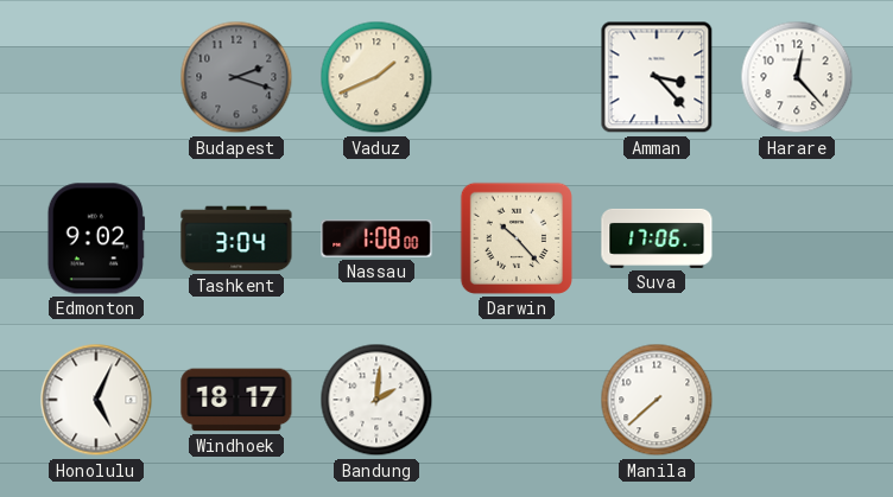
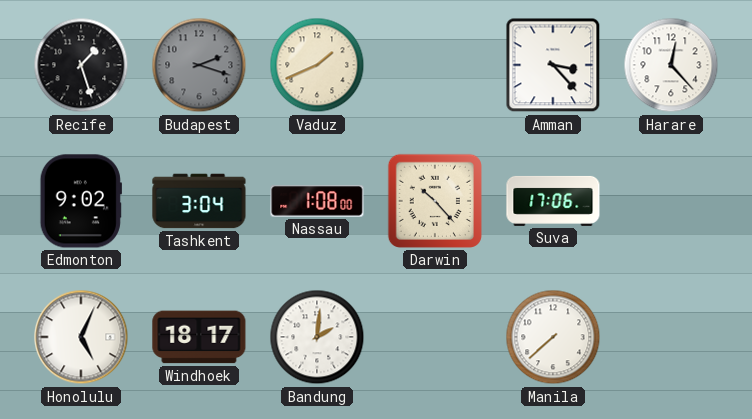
Recife: none -> 1:27 (81, 65)
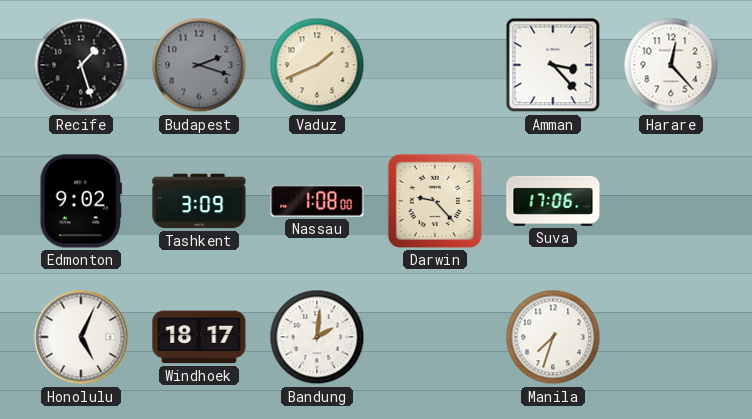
Tashkent: 3:04 -> 3:09 (199, 201)
Darwin: 10:23 -> 9:23 (435, 201)
Manila: 7:38 -> 7:33 (553, 337)
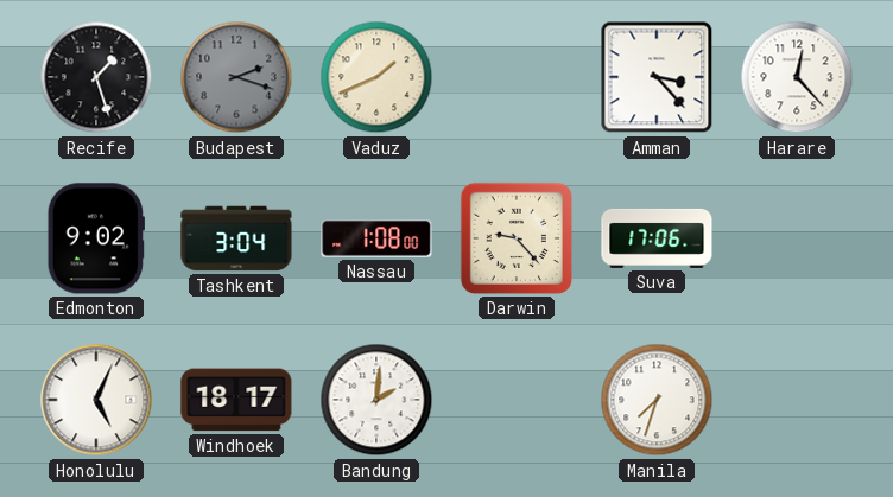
Tashkent: 3:09 -> 3:04 (236, 238)
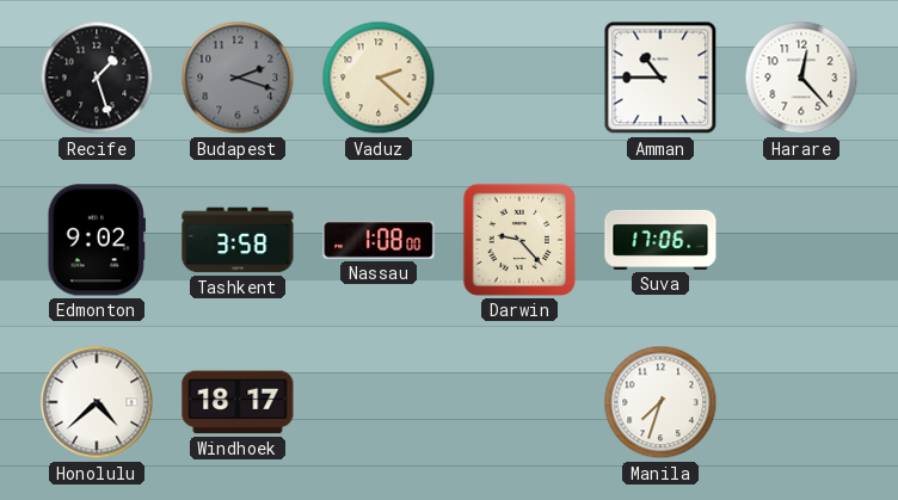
Vaduz: 1:41 -> 2:22 (379, 78)
Amman: 3:23 -> 10:45 (660, 78)
Tashkent: 3:04 -> 3:58 (238, 240)
Honolulu: 5:04 -> 4:38 (97, 402)
Bandung: 2:01 -> none (376, 400)
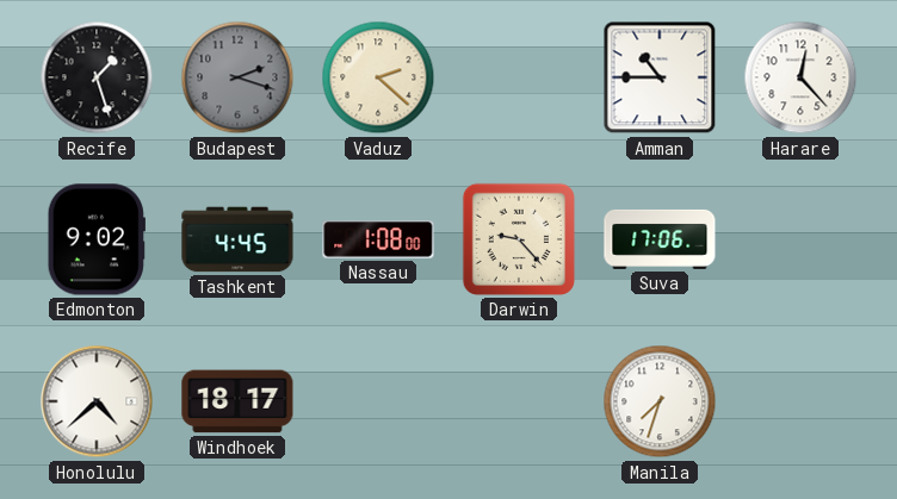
Tashkent: 3:58 -> 4:45 (237, 239)
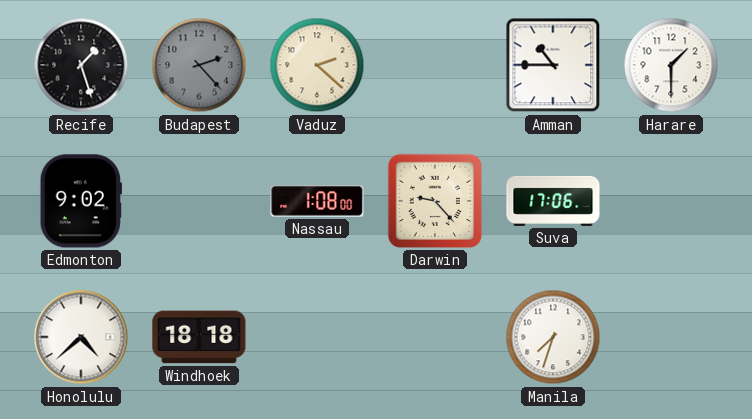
Budapest: 2:18 -> 2:23 (199, 65)
Harare: 12:23 -> 1:30 (671, 65)
Tashkent: 4:45 -> none (237, 239)
Windhoek: 18:17 -> 18:18 (199, 337)
